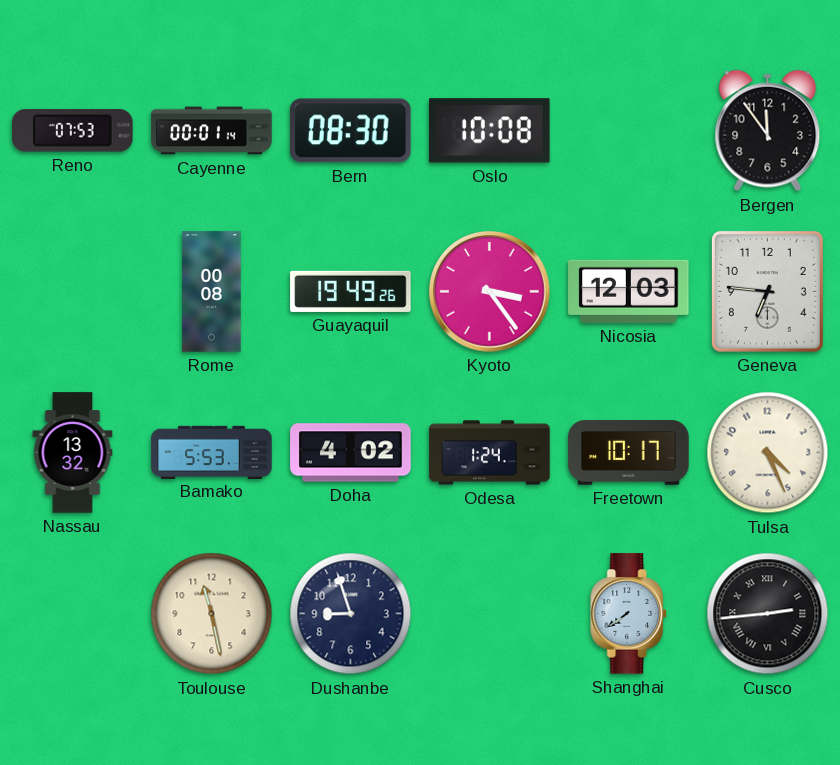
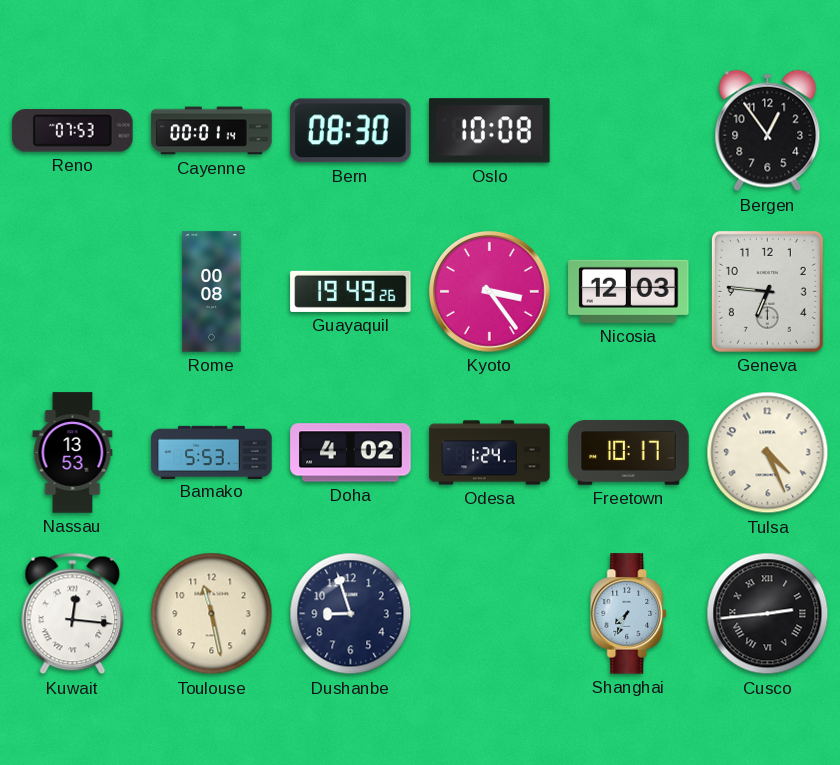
Bergen: 11:54 -> 12:54 (768, 131)
Nassau: 13:32 -> 13:53 (73, 453)
Kuwait: none -> 12:16 (73, 614)
Shanghai: 7:39 -> 7:34 (629, 614)
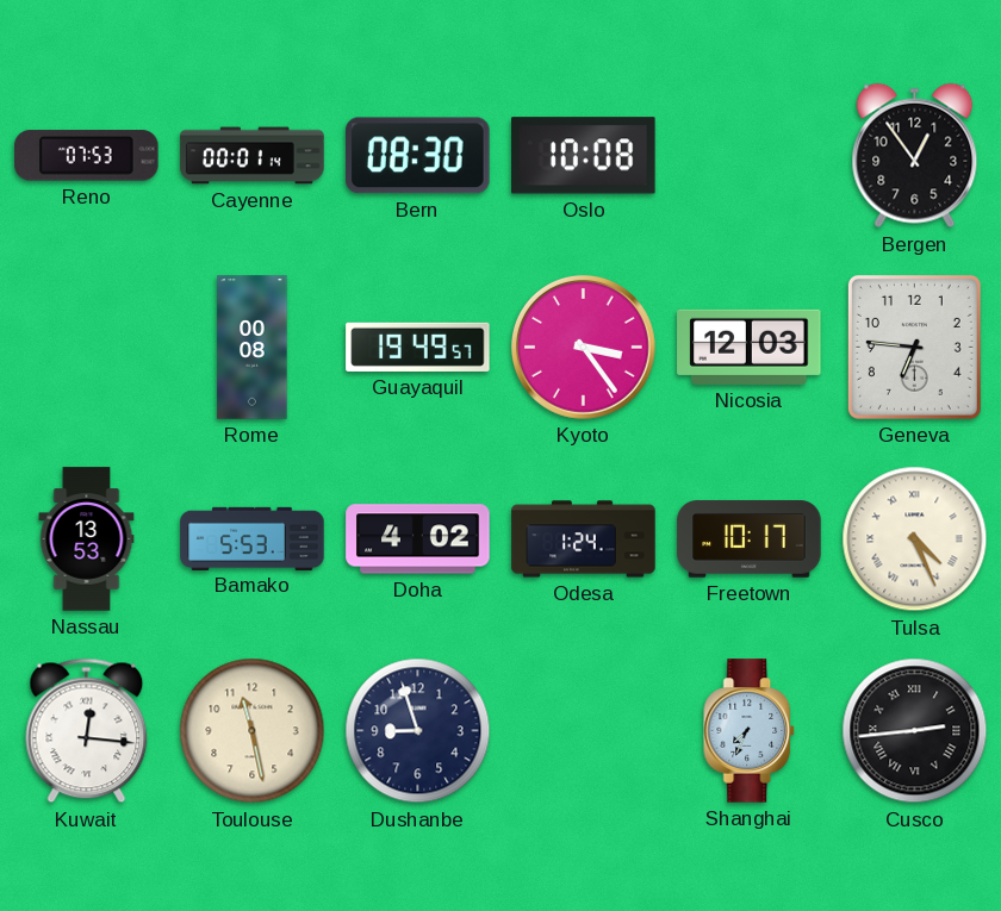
Guayaquil: 19:49:26 -> 19:49:57 (418, 347)
Tulsa numerals: Arabic -> Roman (915, 539)
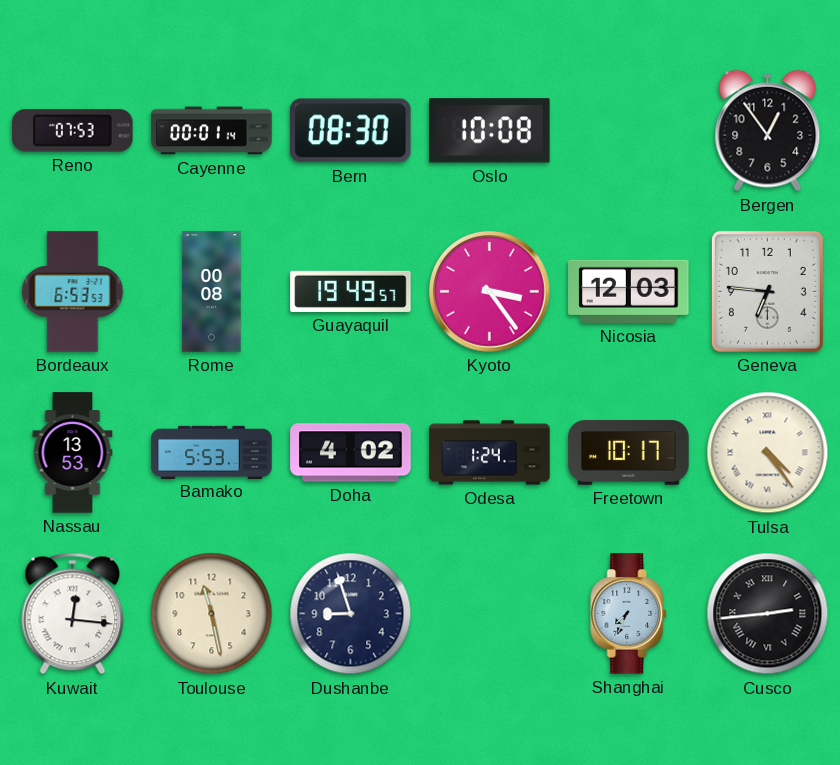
Bordeaux: none -> 6:53 (73, 292)
Tulsa: 4:26 -> 4:24 (768, 453)
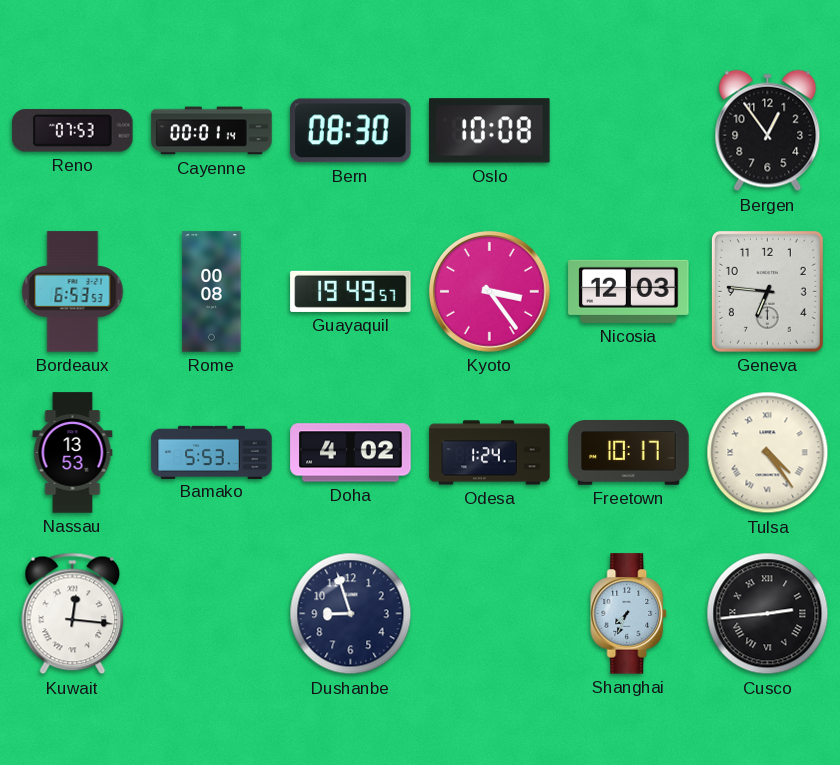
Toulouse: 11:28 -> none (212, 614)
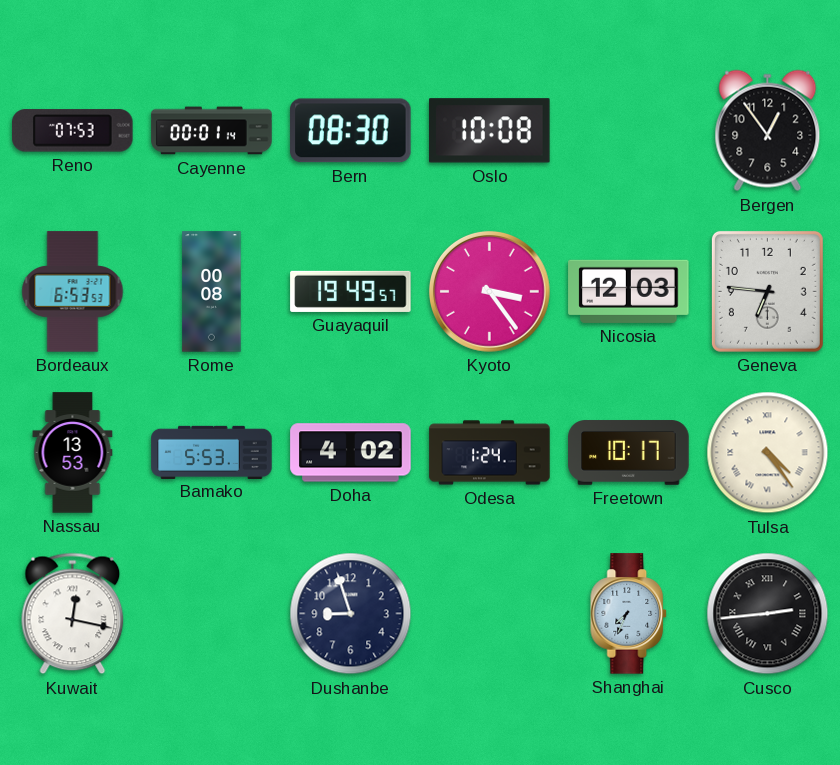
Kuwait: 12:16 -> 12:17 (73, 614)
